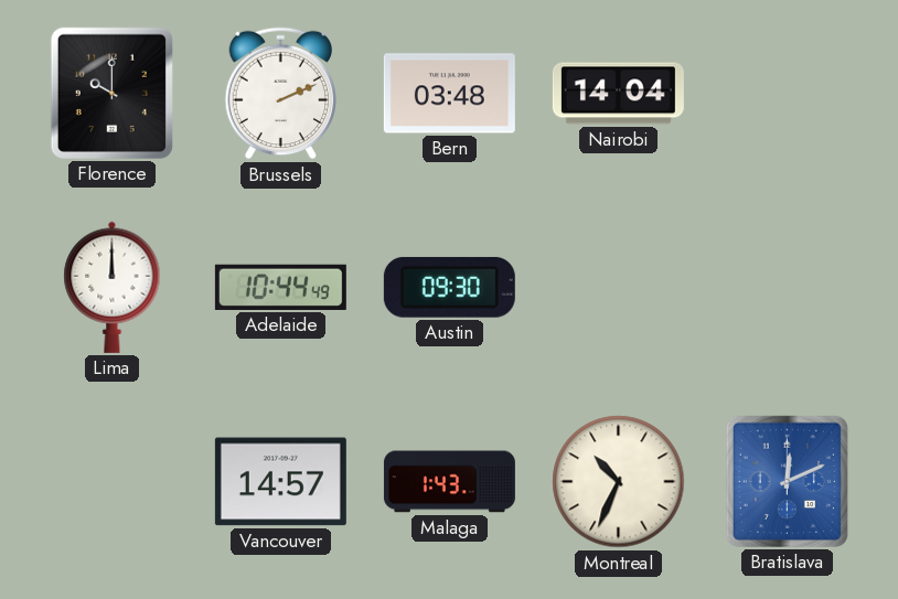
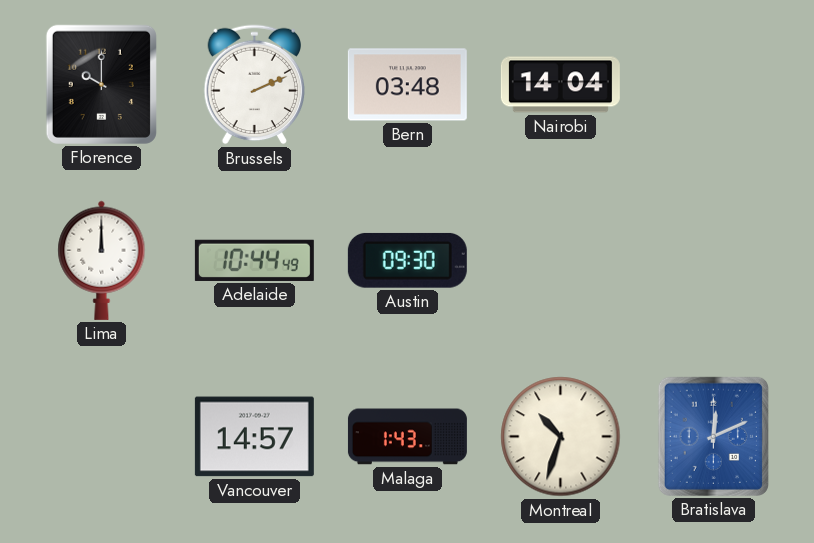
Montreal: 10:34 -> 10:33 (561, 437)
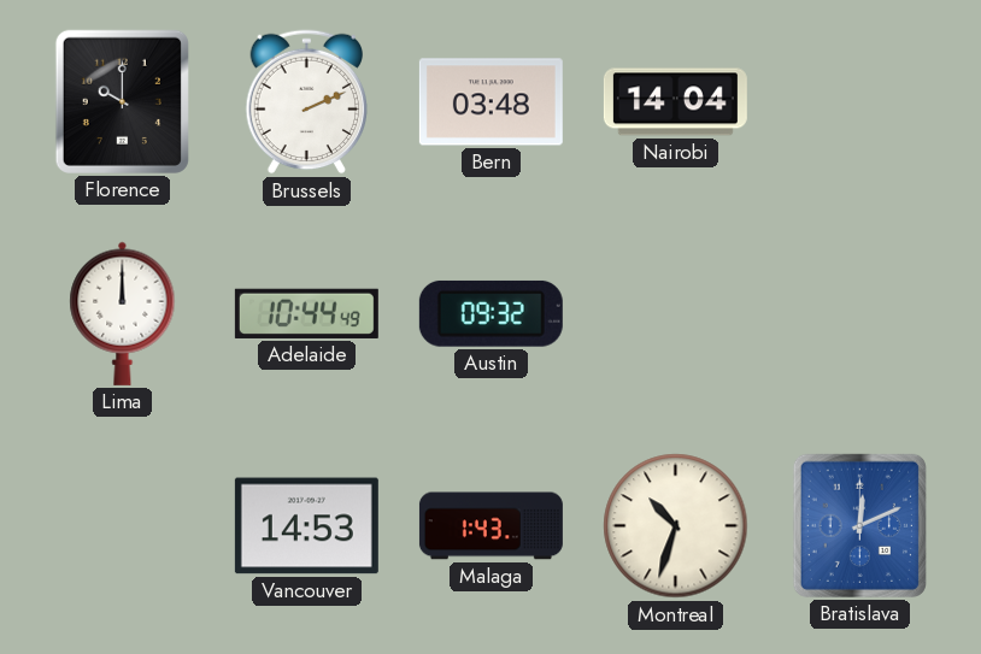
Austin: 09:30 -> 09:32 (490, 313)
Vancouver: 14:57 -> 14:53 (306, 526)
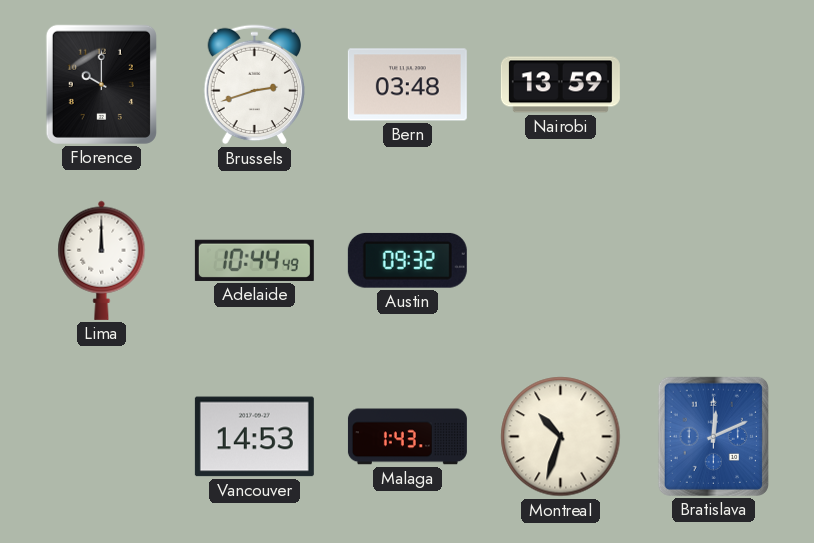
Brussels: 2:11 -> 2:42 (255, 85)
Nairobi: 14:04 -> 13:59 (560, 85)
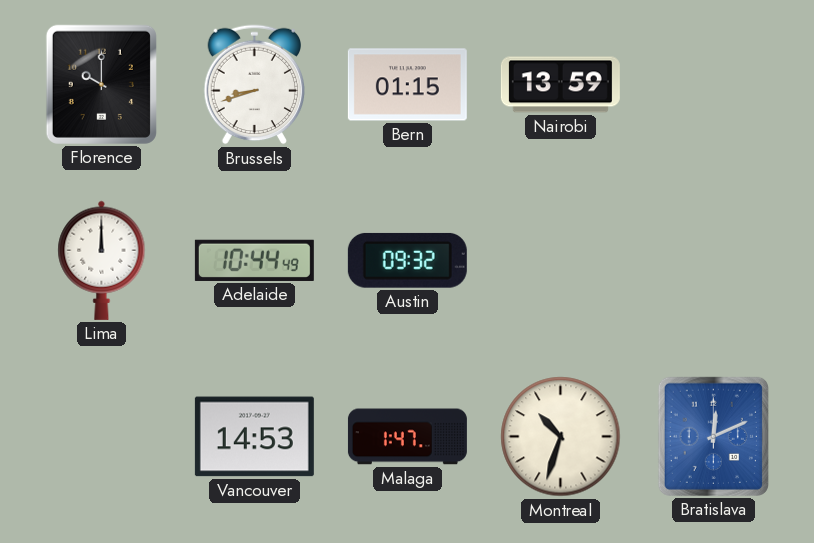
Brussels: 2:42 -> 8:42 (255, 85)
Bern: 03:48 -> 01:15 (407, 85)
Malaga: 1:43 -> 1:47 (407, 437)
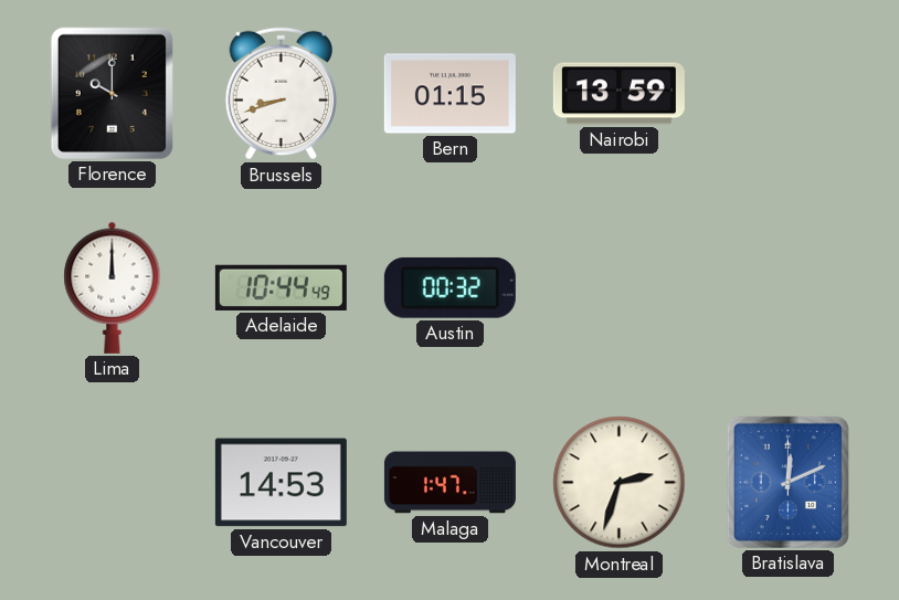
Austin: 09:32 -> 00:32 (449, 287)
Montreal: 10:33 -> 2:33 (620, 483)
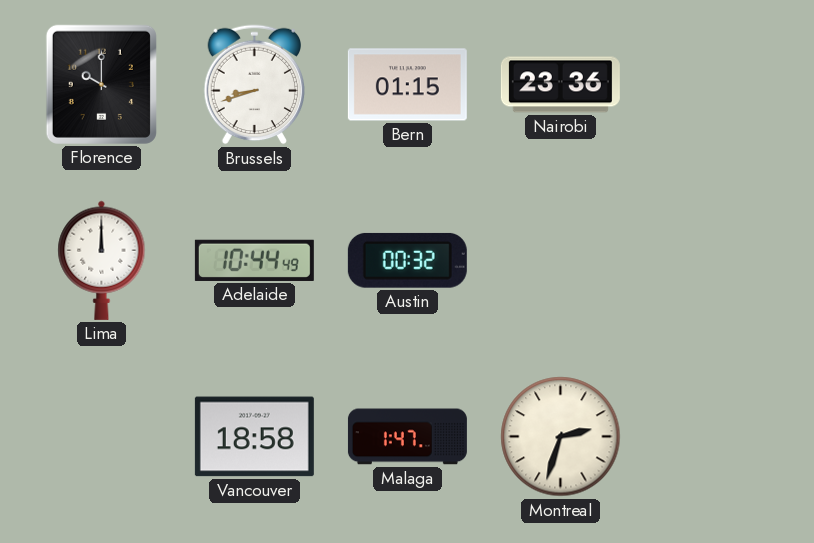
Nairobi: 13:59 -> 23:36 (560, 85)
Vancouver: 14:53 -> 18:58 (254, 437)
Bratislava: 12:11 -> none (787, 482)
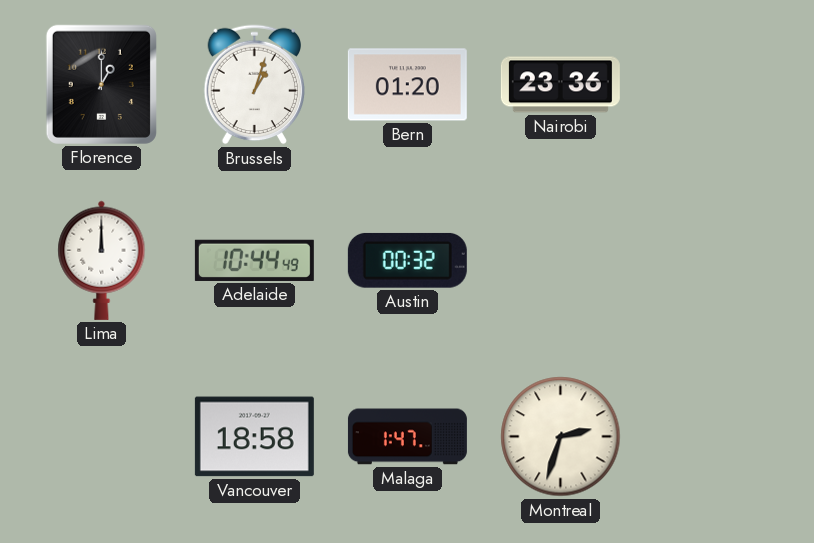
Florence: 10:00 -> 1:00 (101, 84)
Brussels: 8:42 -> 1:03 (255, 85)
Bern: 01:15 -> 01:20 (407, 85)
